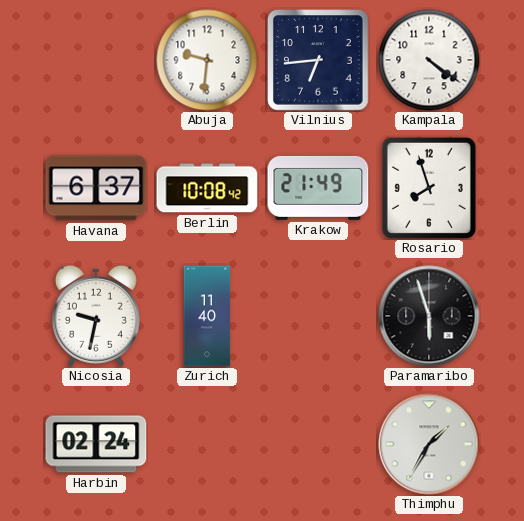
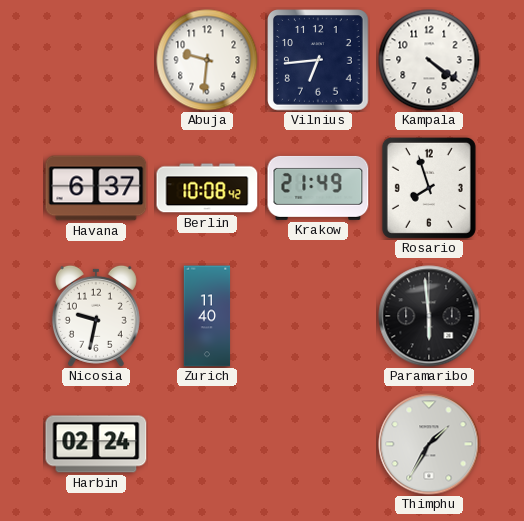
Paramaribo: 5:57 -> 5:59 (429, 316)
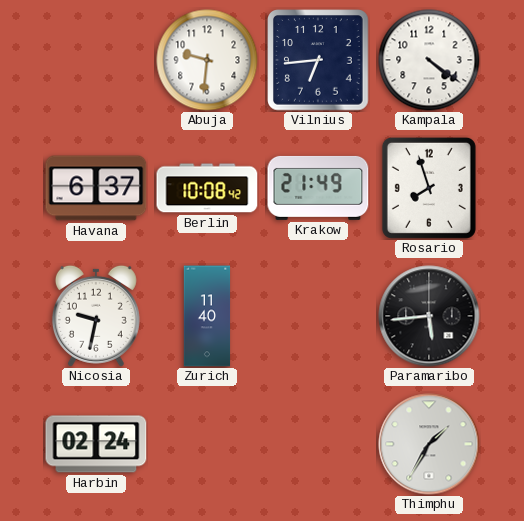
Paramaribo: 5:59 -> 5:44 (429, 316)
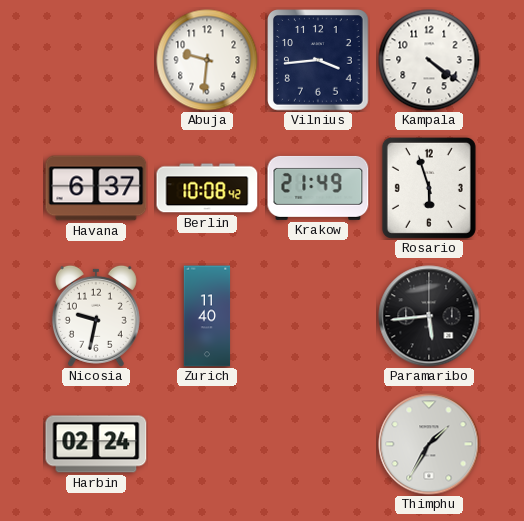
Vilnius: 6:44 -> 3:44 (318, 60)
Rosario: 7:57 -> 5:57 (429, 188)
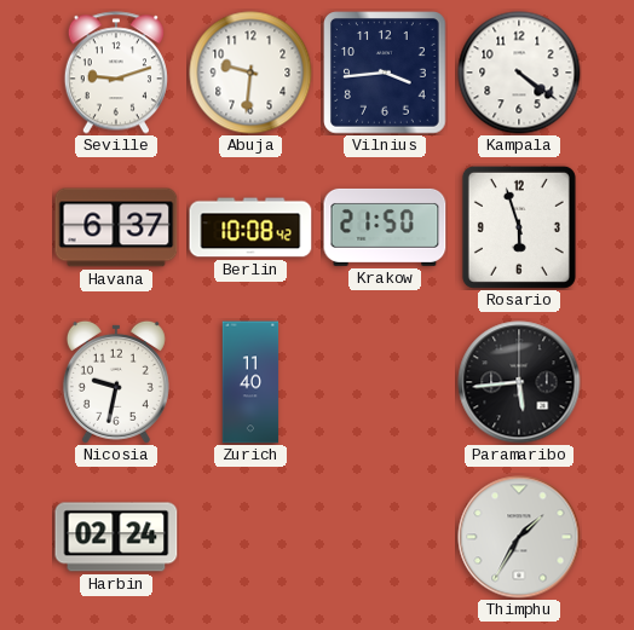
Seville: none -> 9:12 (116, 73)
Krakow: 21:49 -> 21:50 (385, 227)
